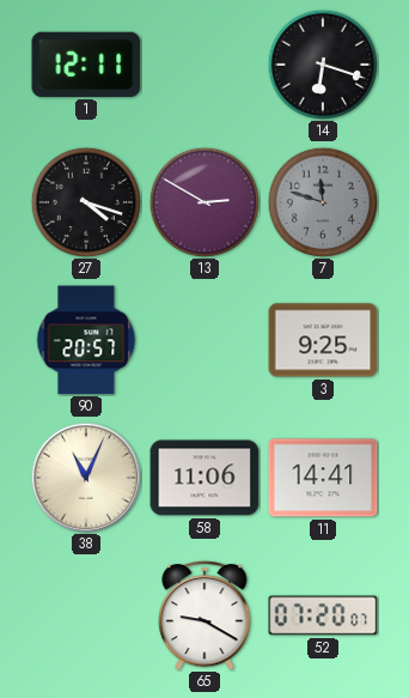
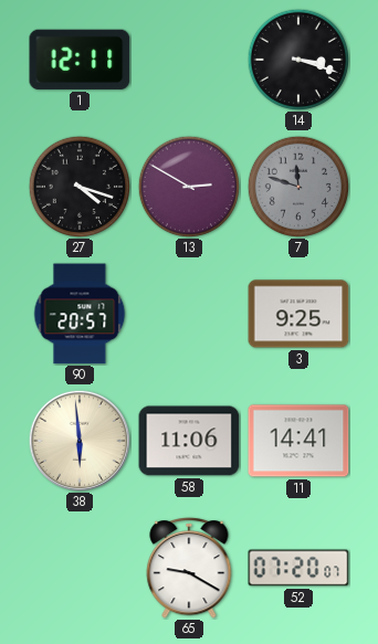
14: 6:18 -> 3:18 (297, 59)
38: 11:04 -> 5:59 (80, 441)
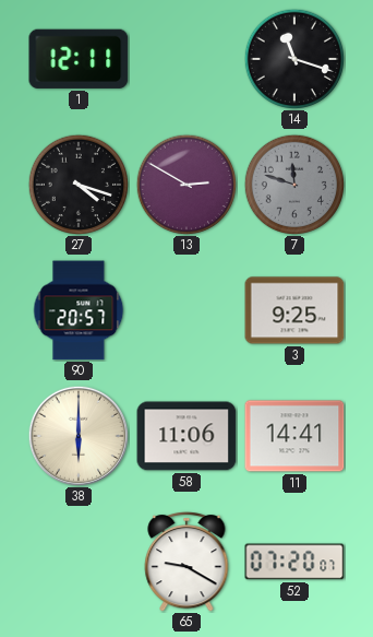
14: 3:18 -> 11:18 (293, 58)
38: 5:59 -> 6:00 (79, 436)
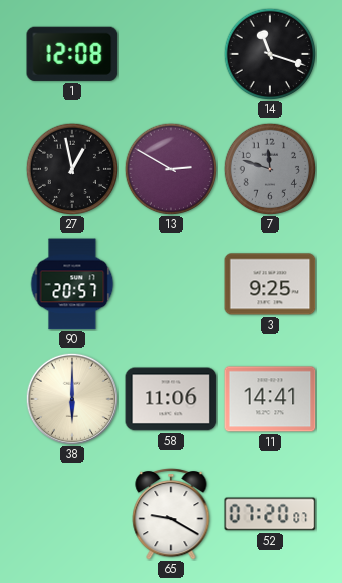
1: 12:11 -> 12:08 (72, 54)
27: 4:18 -> 12:58 (71, 168)
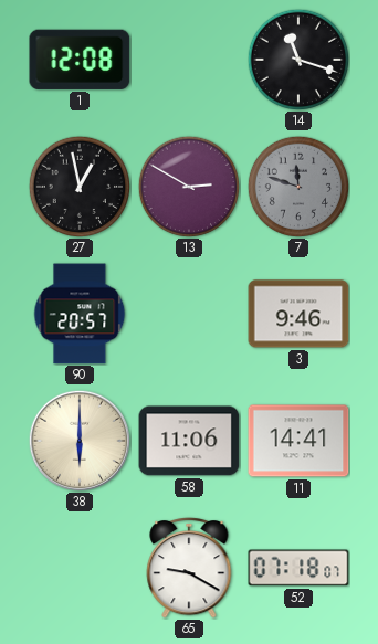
3: 9:25 -> 9:46 (298, 314)
52: 07:20 -> 07:18 (298, 568)
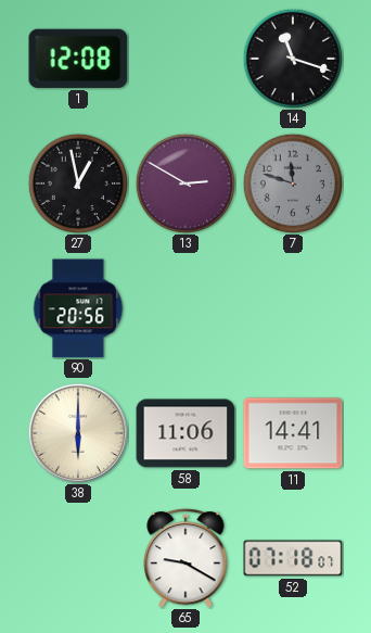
90: 20:57 -> 20:56 (78, 308)
3: 9:46 -> none (298, 314)
